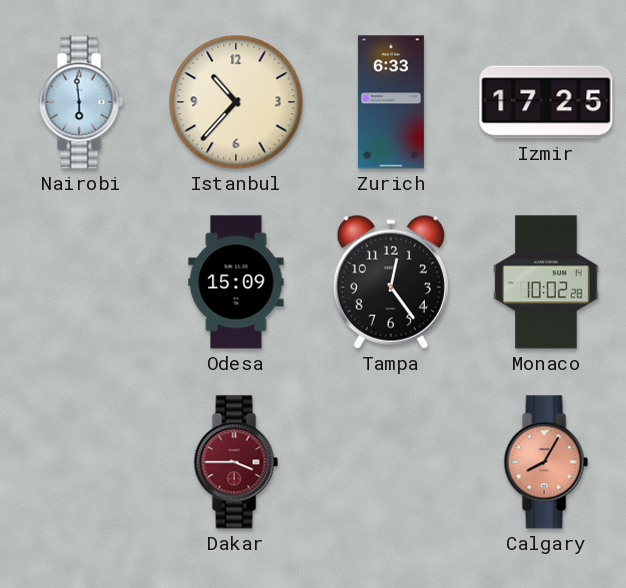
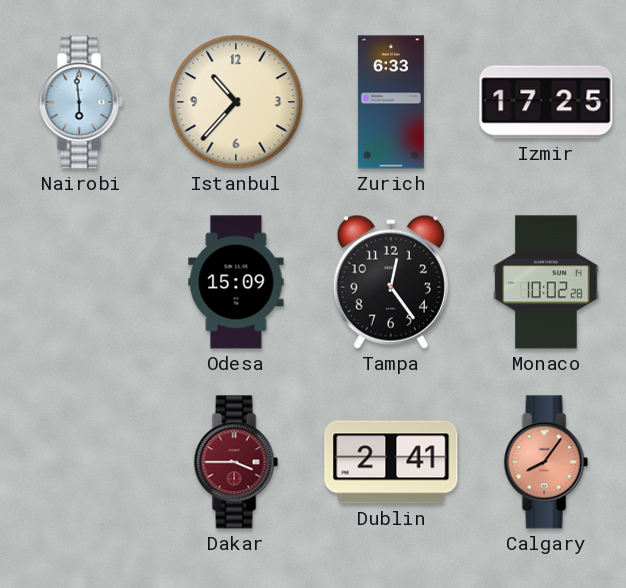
Dublin: none -> 2:41 (391, 462)
Calgary: 8:05 -> 8:06 (546, 462)
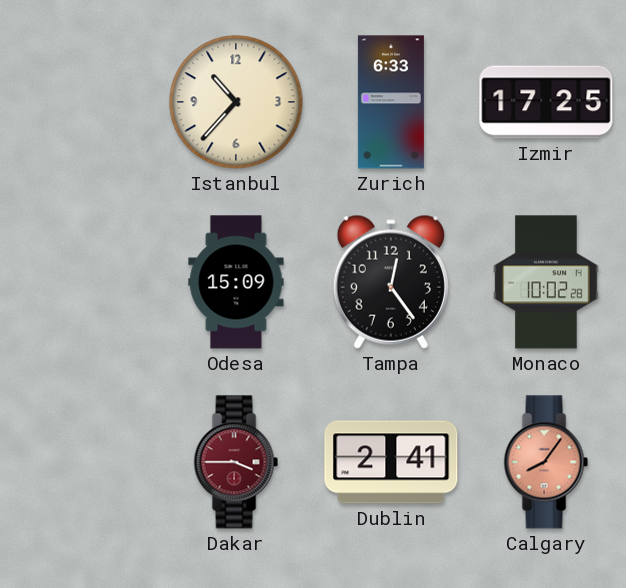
Nairobi: 5:59 -> none (81, 102)
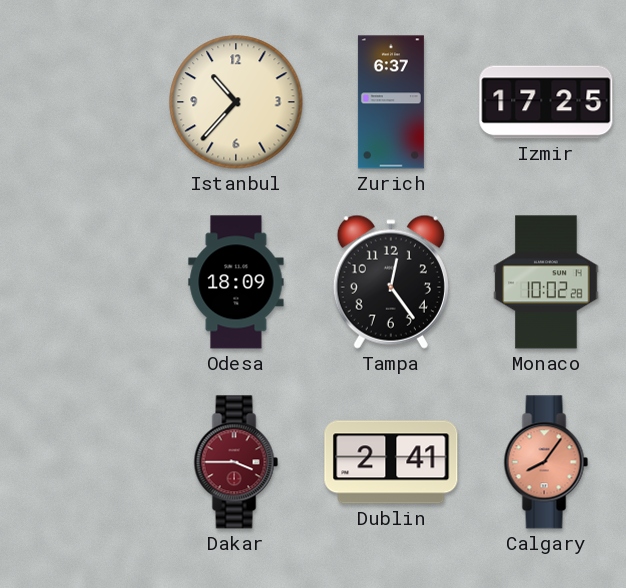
Zurich: 6:33 -> 6:37 (391, 102)
Odesa: 15:09 -> 18:09 (236, 282)
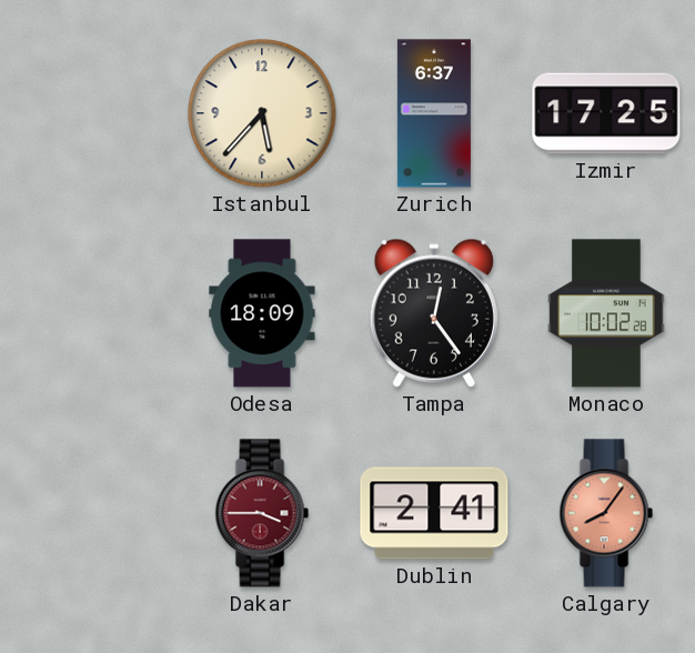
Istanbul: 10:37 -> 5:37 (262, 113)
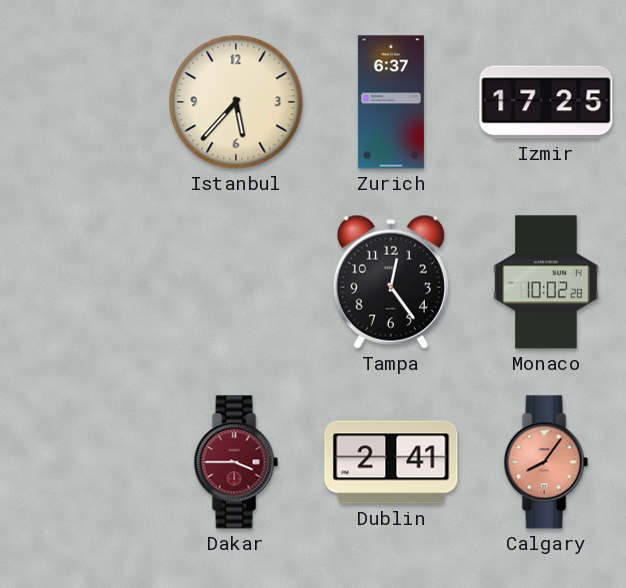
Odesa: 18:09 -> none (262, 313)
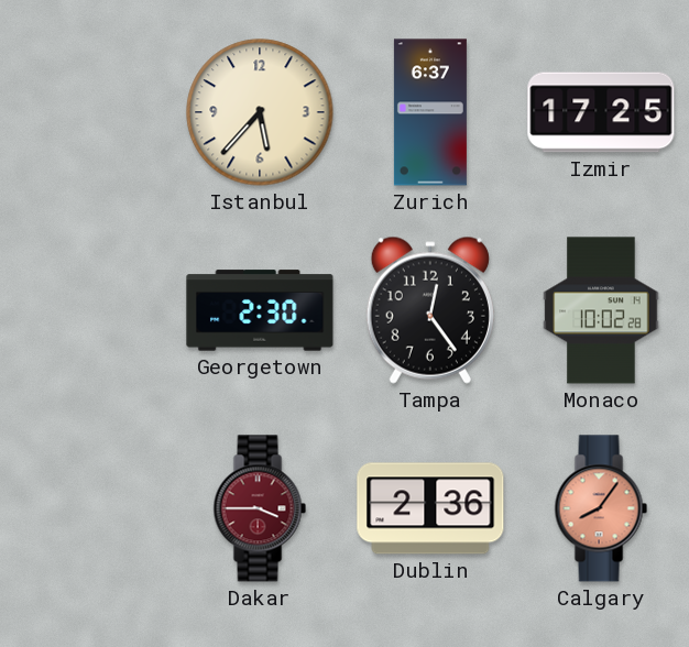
Georgetown: none -> 2:30 (260, 310)
Dublin: 2:41 -> 2:36 (430, 508)
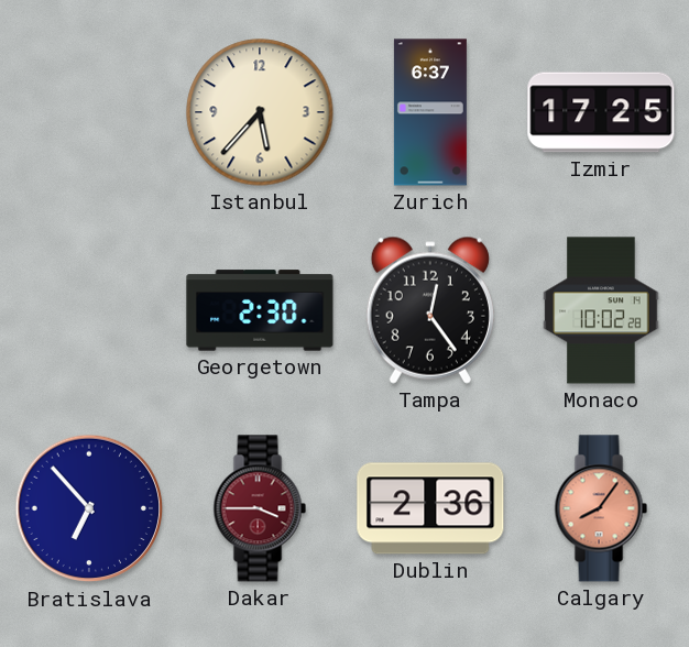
Bratislava: none -> 6:53 (89, 508)
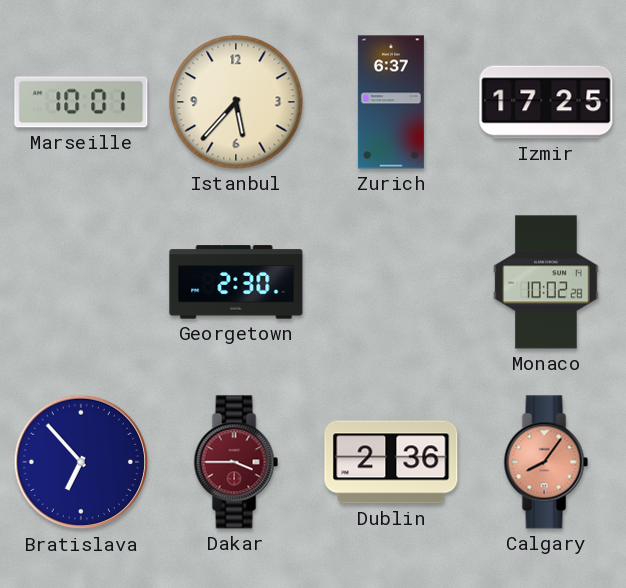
Marseille: none -> 10:01 (81, 102)
Tampa: 12:24 -> none (430, 310)
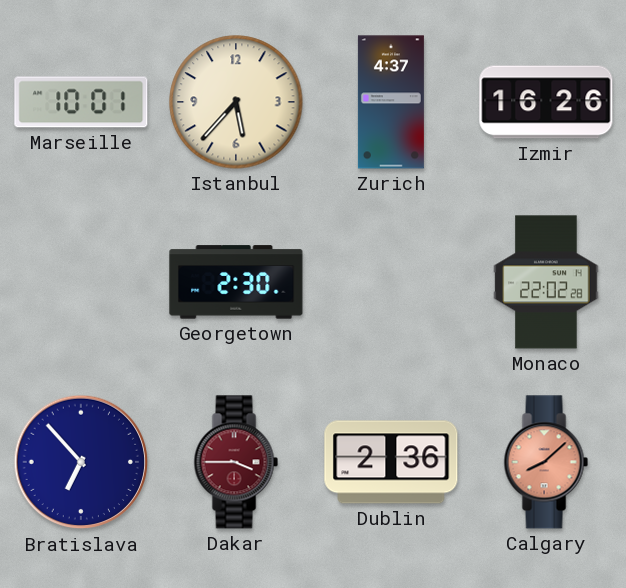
Zurich: 6:37 -> 4:37 (391, 102)
Izmir: 17:25 -> 16:26 (546, 102)
Monaco: 10:02 -> 22:02 (546, 282)
Calgary: 8:06 -> 8:08 (546, 462)
